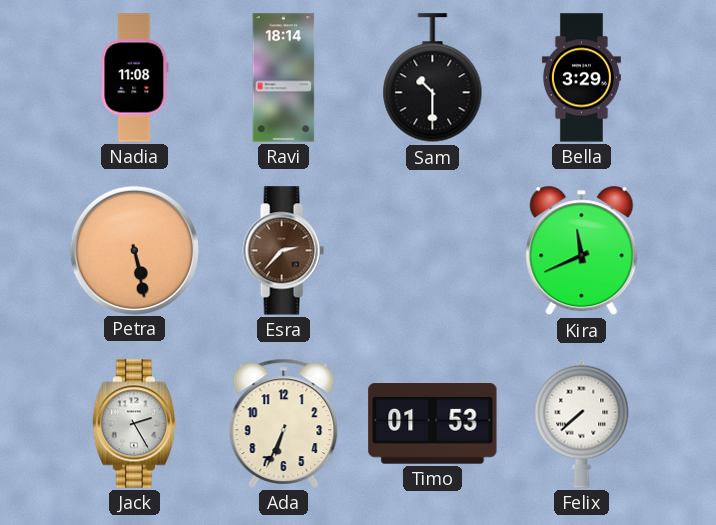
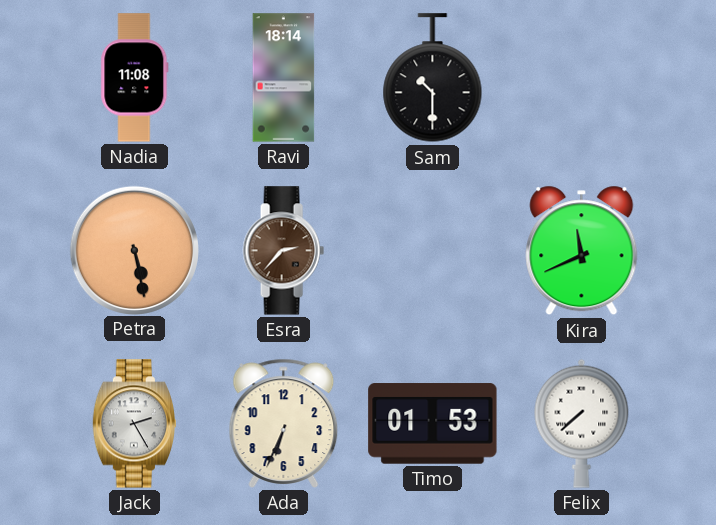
Bella: 3:29 -> none (581, 78)
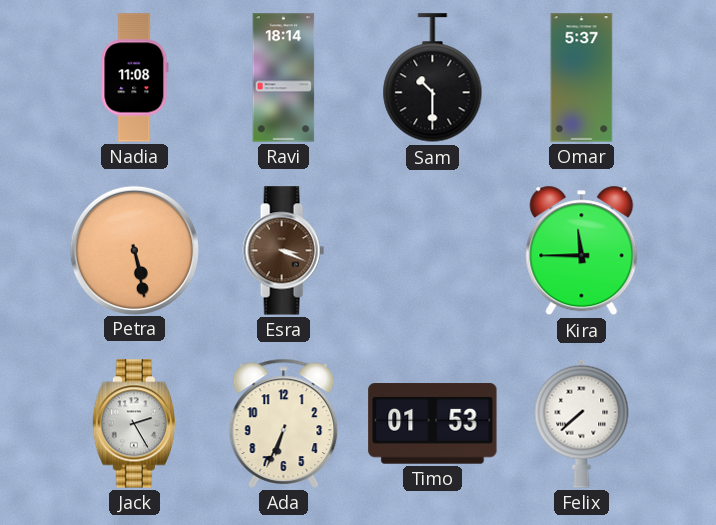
Omar: none -> 5:37 (582, 78)
Esra: 2:37 -> 3:19 (283, 251)
Kira: 11:41 -> 11:45 (582, 251)
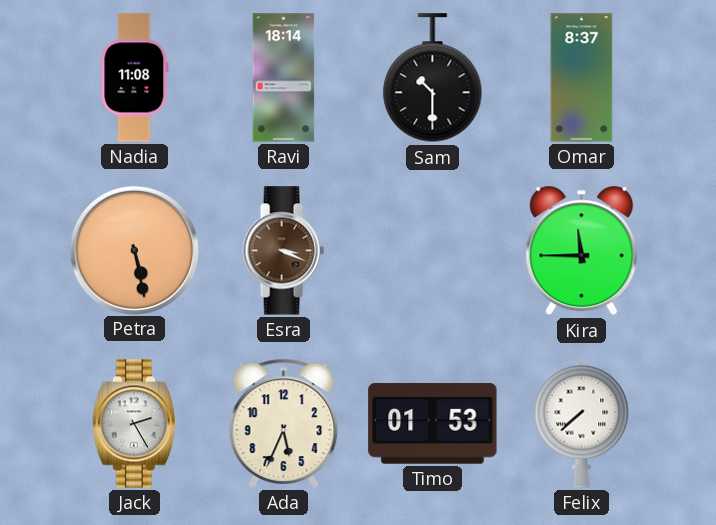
Omar: 5:37 -> 8:37 (582, 78)
Ada: 6:34 -> 5:34 (284, 423)
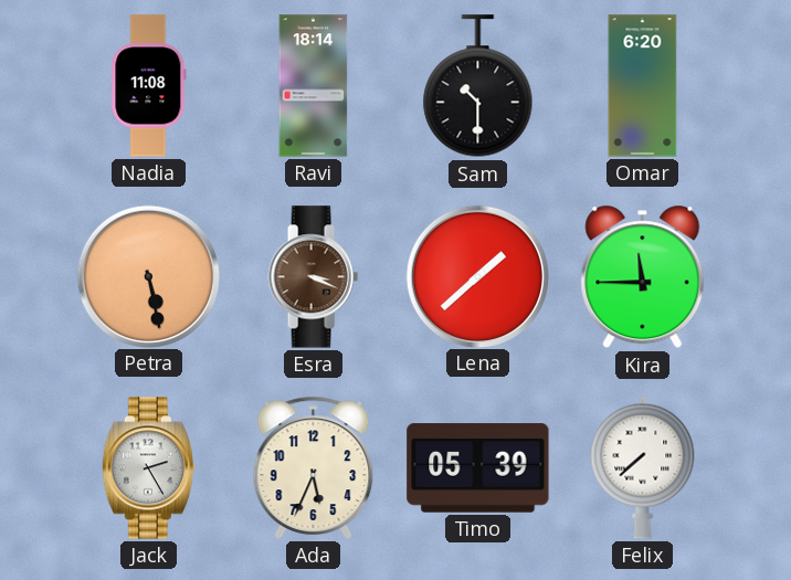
Omar: 8:37 -> 6:20 (643, 86)
Lena: none -> 1:38 (477, 276)
Timo: 01:53 -> 05:39 (478, 468)
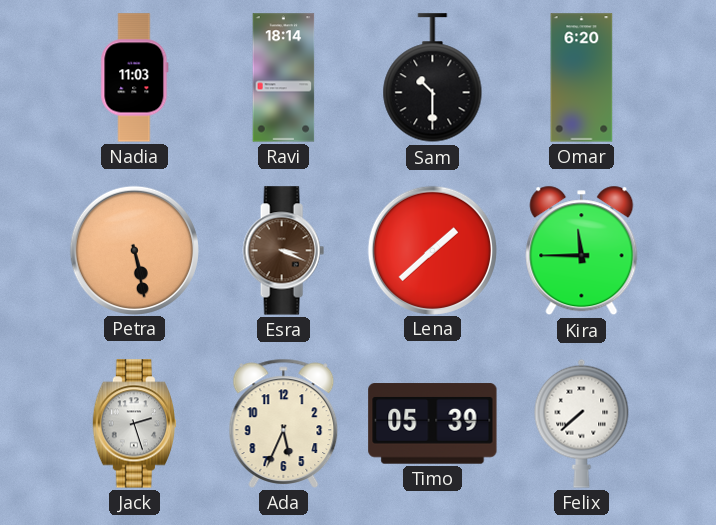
Nadia: 11:08 -> 11:03 (135, 78)
Jack: 2:25 -> 2:27 (134, 424)
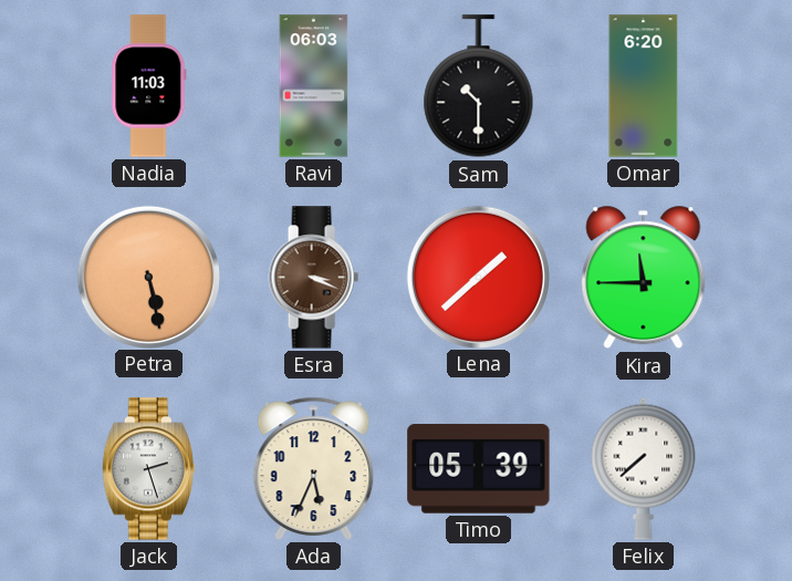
Ravi: 18:14 -> 06:03 (314, 86)
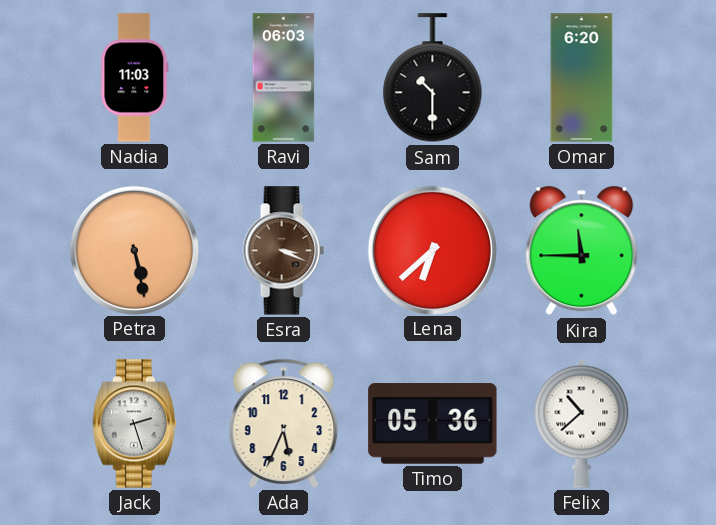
Lena: 1:38 -> 6:38 (432, 250)
Timo: 05:39 -> 05:36 (433, 424)
Felix: 7:38 -> 10:38 (582, 423)
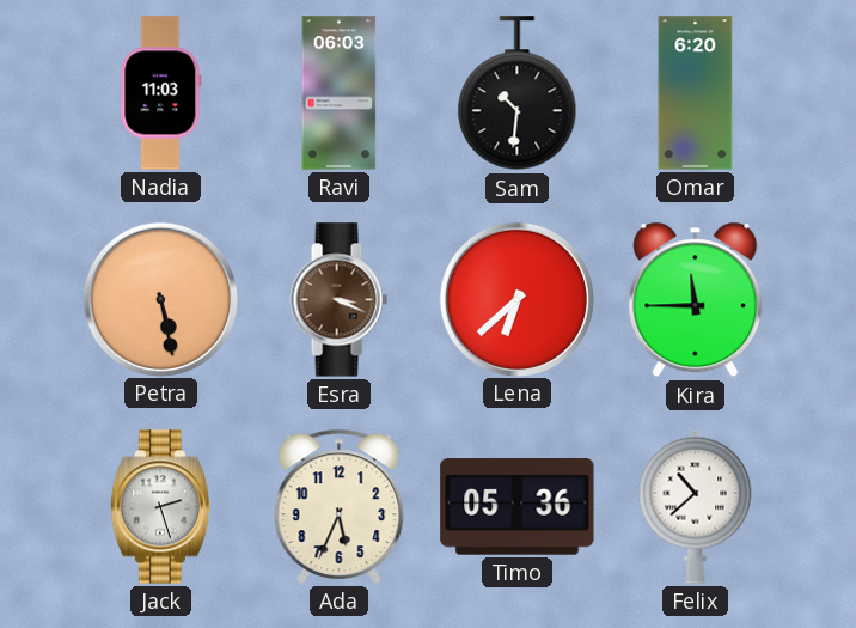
Sam: 10:30 -> 10:31 (518, 93)
